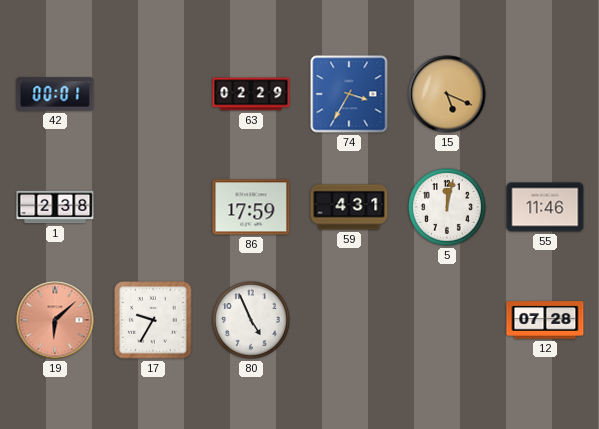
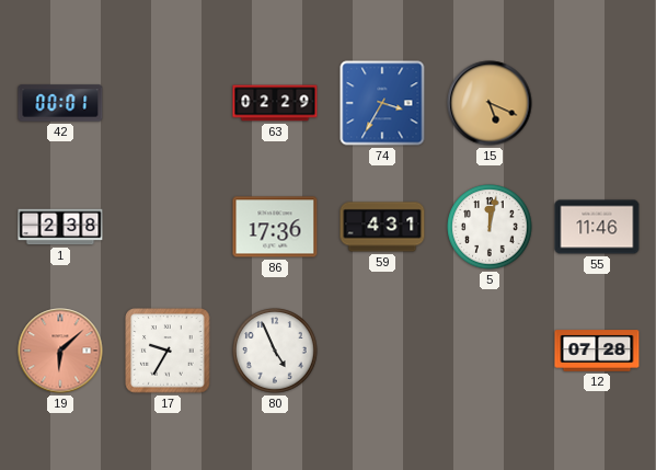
86: 17:59 -> 17:36 (275, 227)
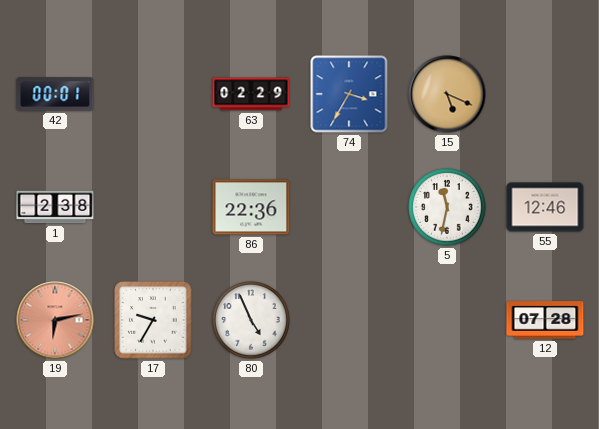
86: 17:36 -> 22:36 (251, 207)
59: 4:31 -> none (382, 227)
5: 12:02 -> 11:32 (447, 207)
55: 11:46 -> 12:46 (545, 207)
19: 6:08 -> 6:13 (55, 320)
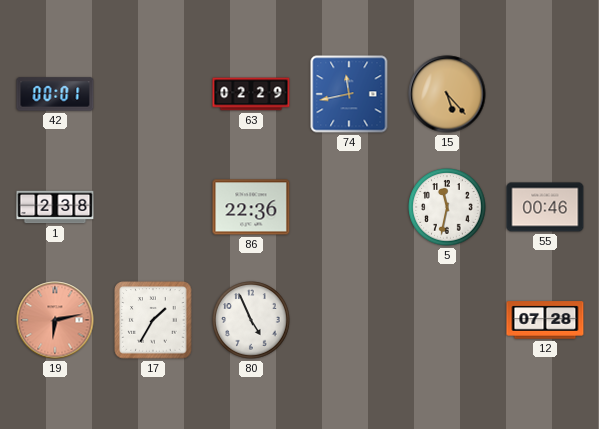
74: 3:35 -> 11:43 (349, 94)
15: 5:19 -> 5:23 (447, 94)
55: 12:46 -> 00:46 (545, 207)
17: 9:35 -> 1:35 (153, 320)
